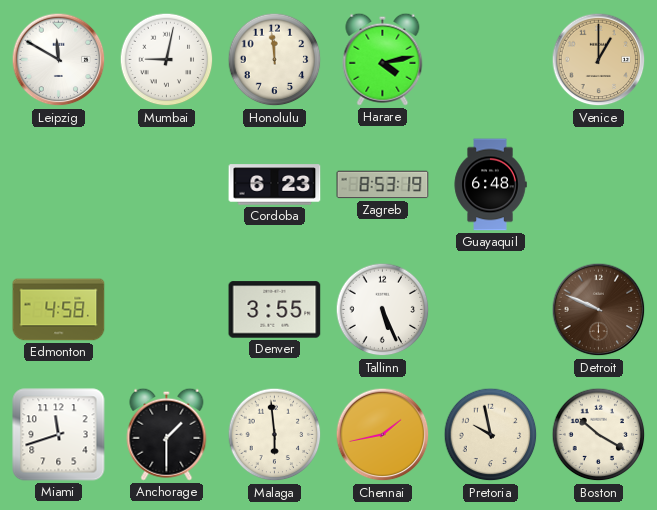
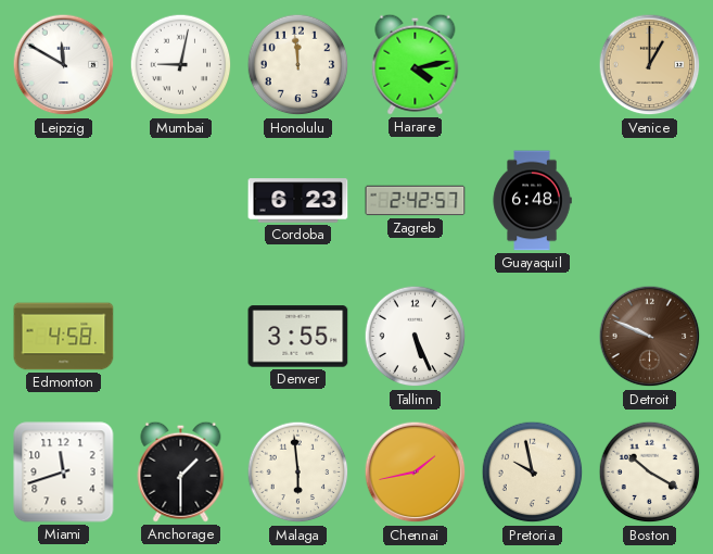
Zagreb: 8:53 -> 2:42 (416, 201)
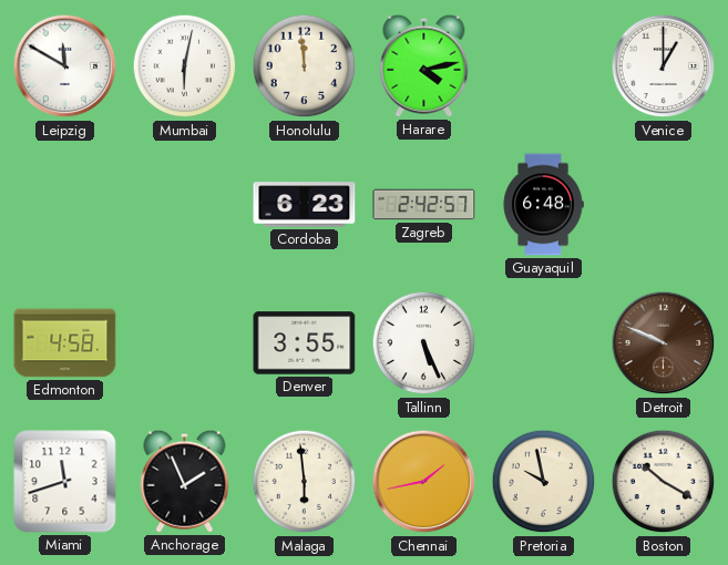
Mumbai: 9:02 -> 6:02 (185, 66)
Venice dial: champagne -> white (664, 66)
Anchorage: 1:30 -> 1:56 (185, 481)
